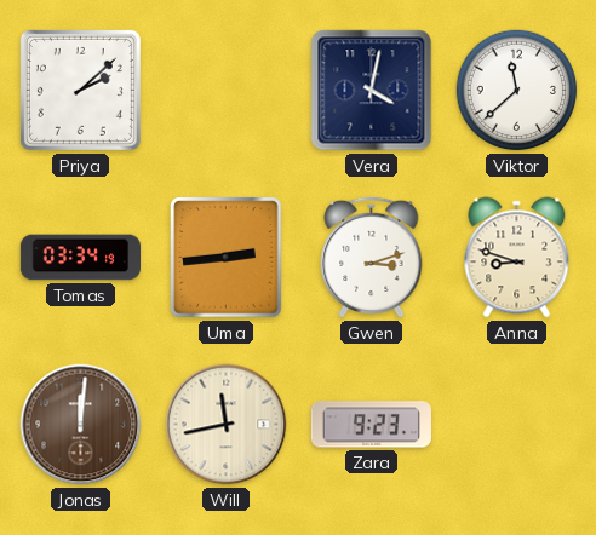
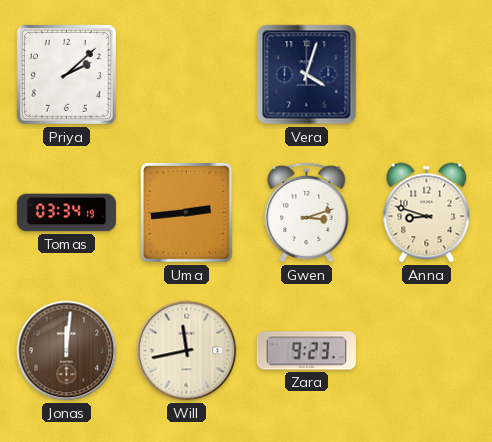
Vera: 4:02 -> 4:03 (307, 75)
Viktor: 11:38 -> none (517, 91)
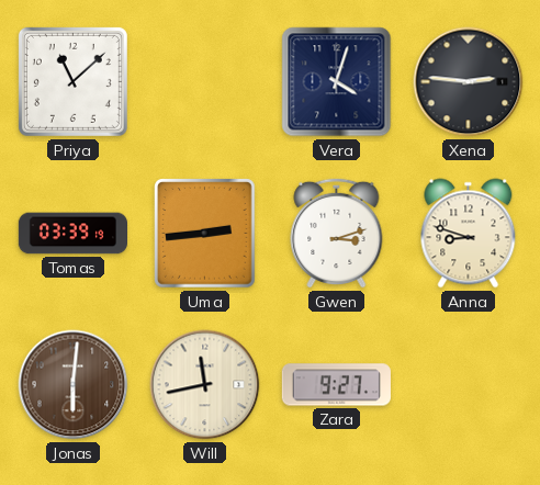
Priya: 2:08 -> 11:08 (72, 81)
Xena: none -> 2:46 (469, 82)
Tomas: 03:34 -> 03:39 (72, 234)
Jonas: 12:01 -> 6:01 (74, 385)
Zara: 9:23 -> 9:27 (336, 385)
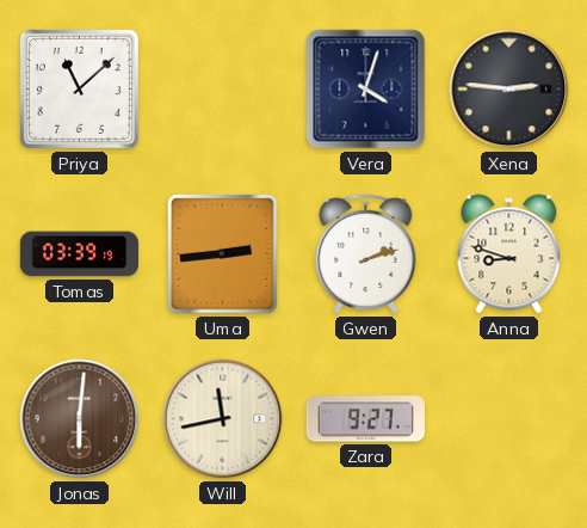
Gwen: 3:12 -> 2:12 (366, 253)
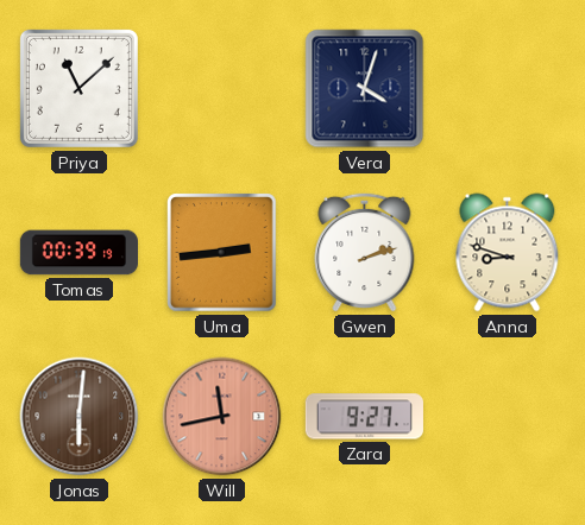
Xena: 2:46 -> none (509, 90)
Tomas: 03:39 -> 00:39 (78, 253)
Will dial: cream -> salmon (222, 417)
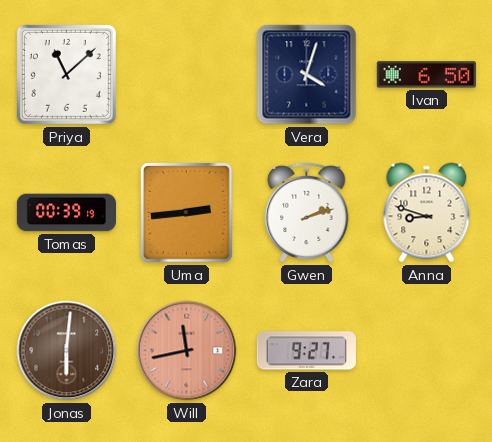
Ivan: none -> 6:50 (426, 75)
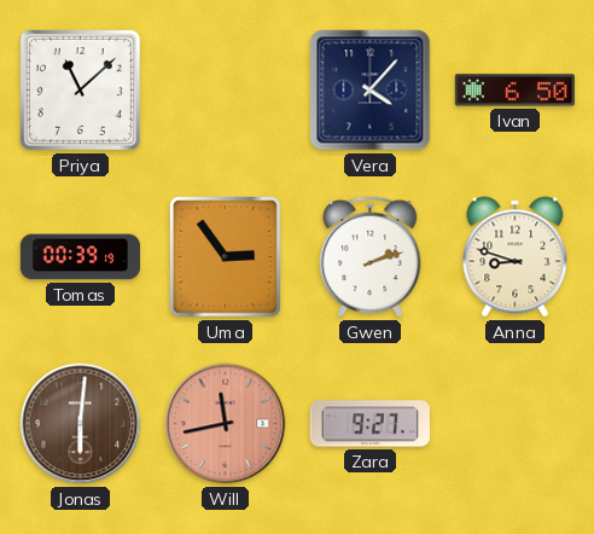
Vera: 4:03 -> 4:07 (371, 91)
Uma: 2:44 -> 2:54 (226, 257)
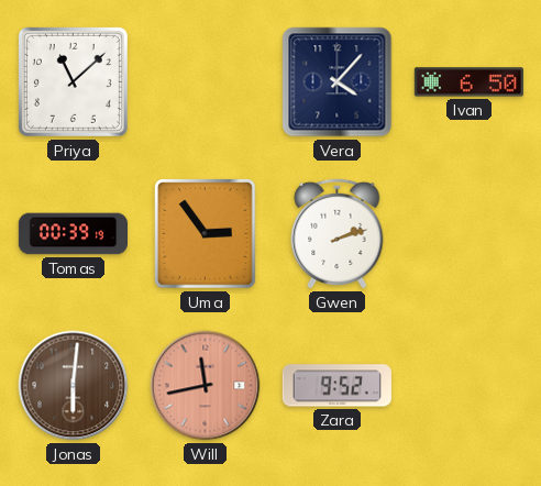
Anna: 8:48 -> none (516, 257)
Zara: 9:27 -> 9:52 (336, 386)
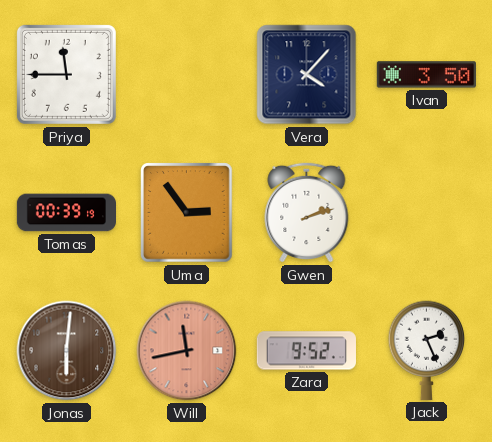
Priya: 11:08 -> 11:45 (66, 74)
Ivan: 6:50 -> 3:50 (426, 75)
Jack: none -> 2:26 (427, 350)
